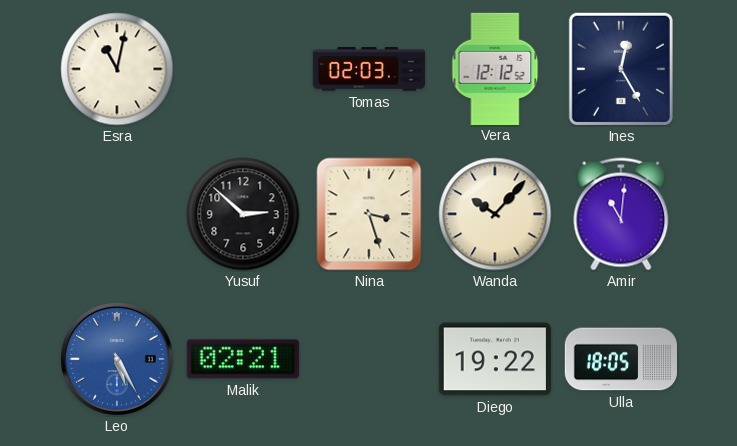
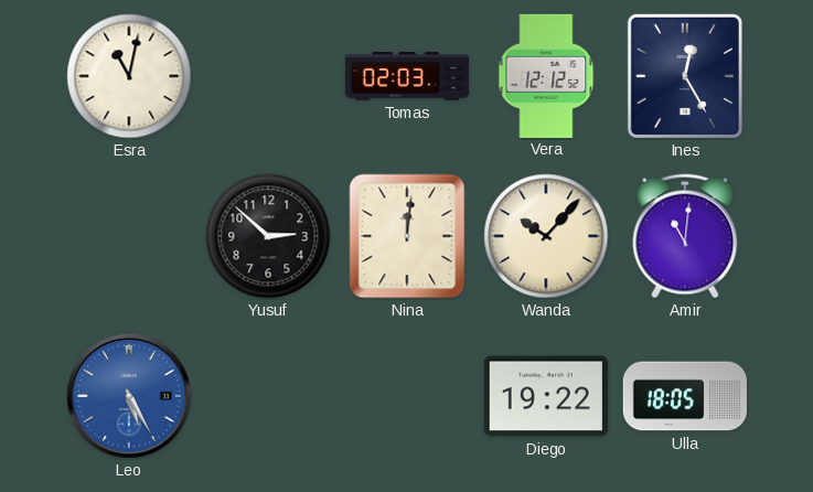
Nina: 3:27 -> 12:01 (407, 236)
Malik: 02:21 -> none (243, 359)
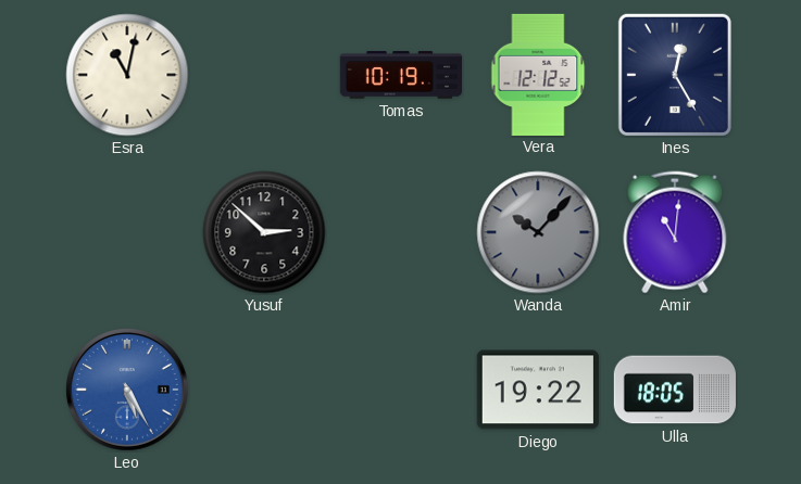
Tomas: 02:03 -> 10:19 (400, 75)
Nina: 12:01 -> none (407, 236)
Wanda dial: cream -> grey (538, 232)
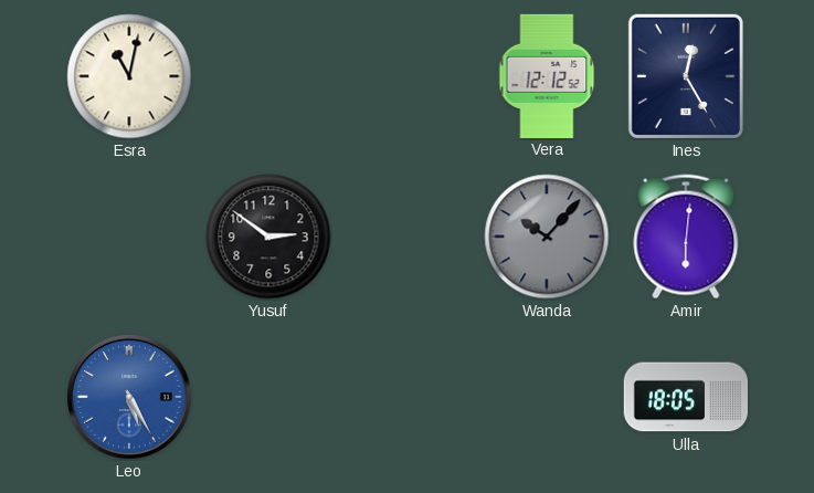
Tomas: 10:19 -> none (400, 75)
Yusuf: 2:52 -> 2:51 (268, 237)
Amir: 11:01 -> 6:01 (686, 237)
Diego: 19:22 -> none (538, 390)
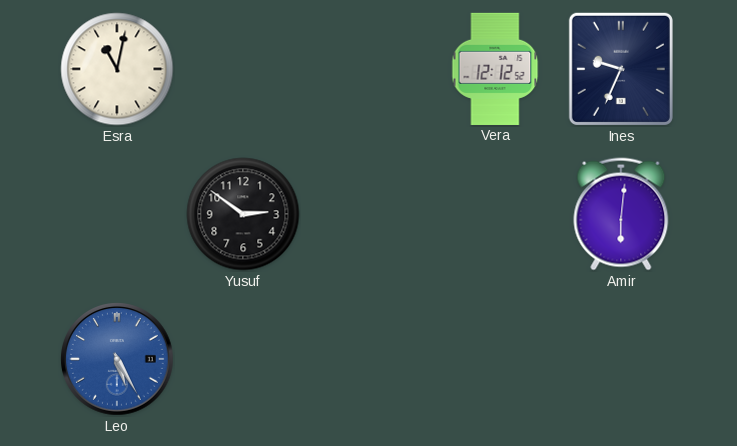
Ines: 12:25 -> 9:34 (621, 69)
Wanda: 10:07 -> none (547, 237)
Ulla: 18:05 -> none (686, 397)
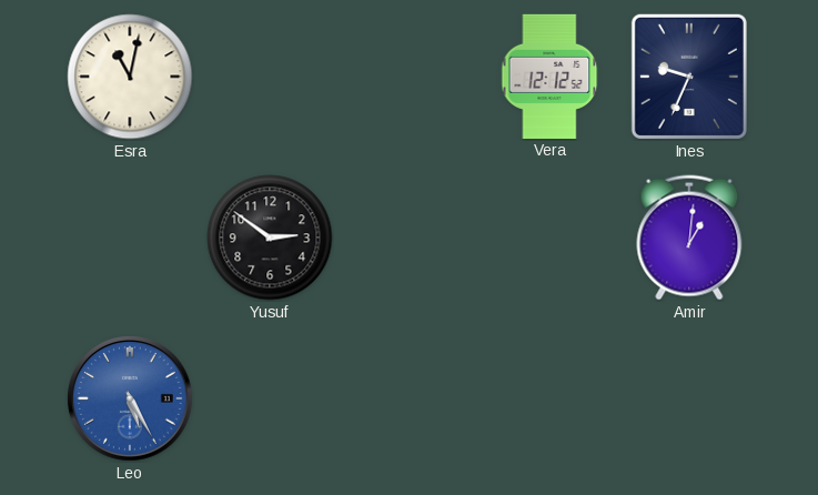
Amir: 6:01 -> 1:01 (689, 238)
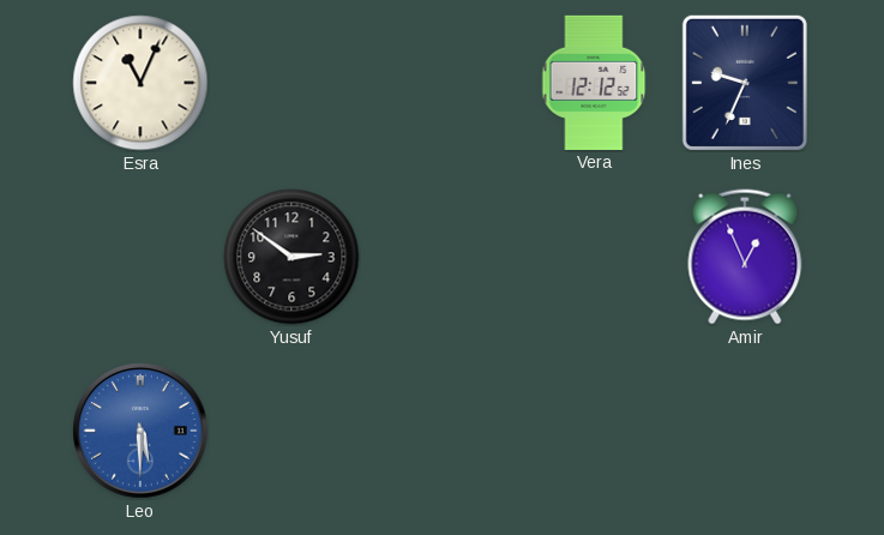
Esra: 11:02 -> 11:04 (140, 83)
Amir: 1:01 -> 12:56 (745, 257)
Leo: 5:25 -> 5:30 (140, 431)
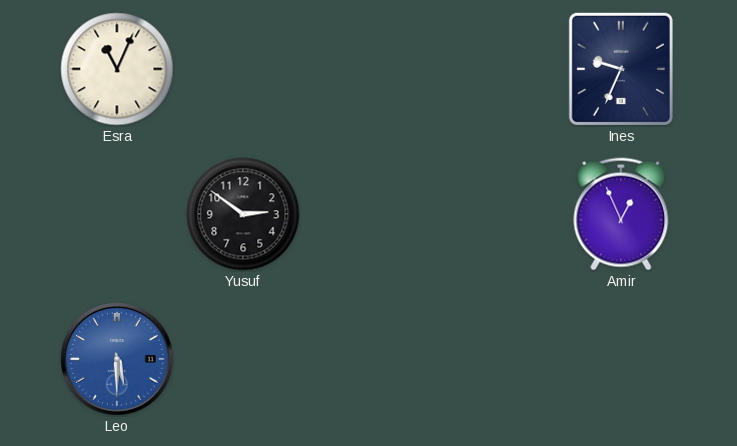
Vera: 12:12 -> none (594, 82)
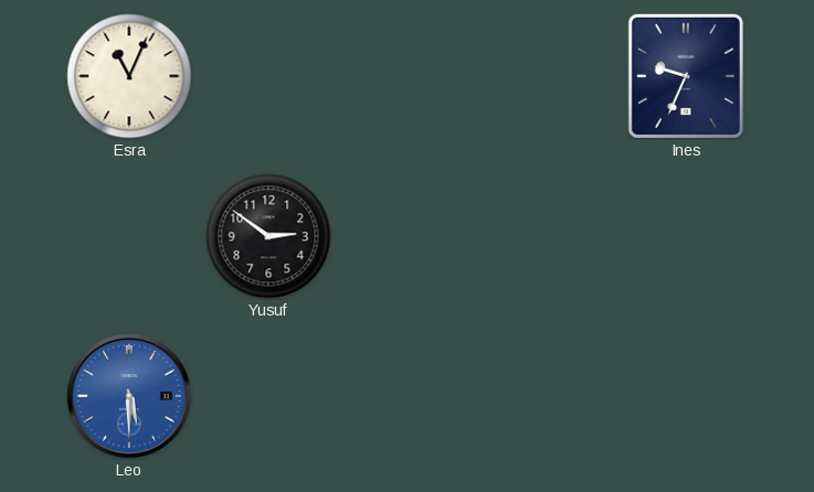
Amir: 12:56 -> none (621, 214)
